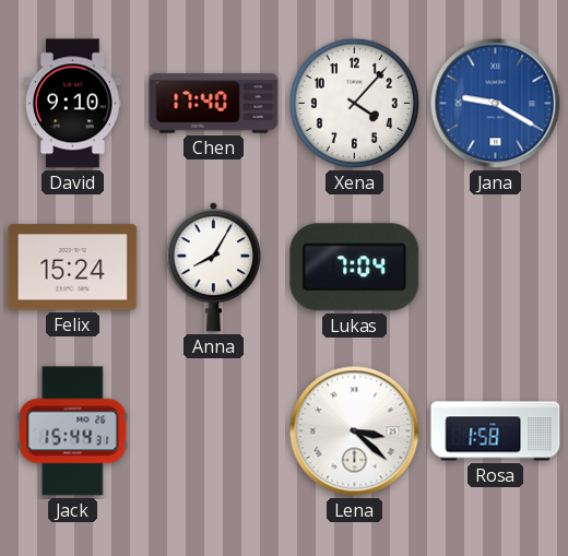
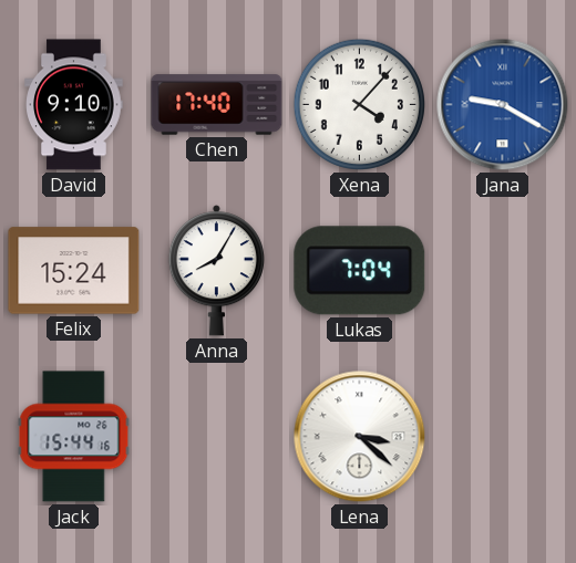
Jack: 15:44:31 -> 15:44:16 (74, 437)
Rosa: 1:58 -> none (496, 431)
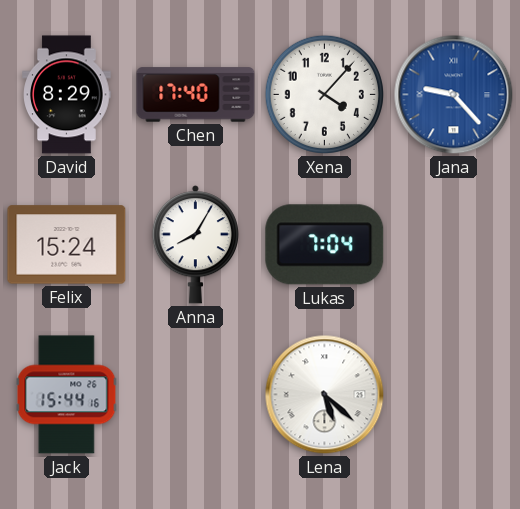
David: 9:10 -> 8:29 (67, 95)
Jana: 9:20 -> 9:23 (454, 95)
Lena: 3:22 -> 5:22 (325, 395)
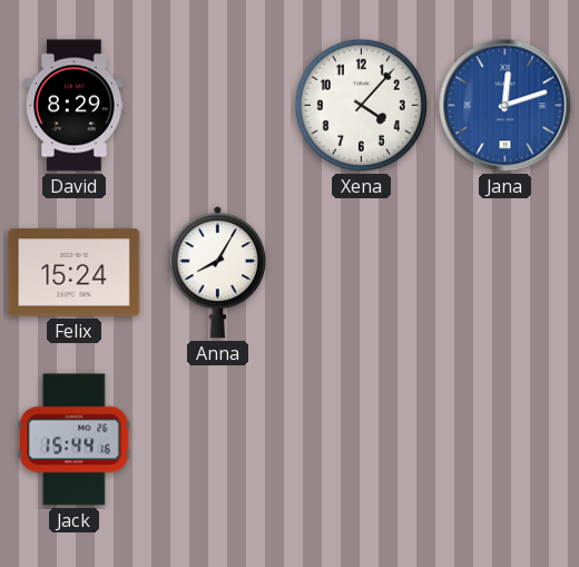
Chen: 17:40 -> none (196, 95)
Jana: 9:23 -> 12:12 (506, 106)
Lukas: 7:04 -> none (325, 245)
Lena: 5:22 -> none (325, 395)
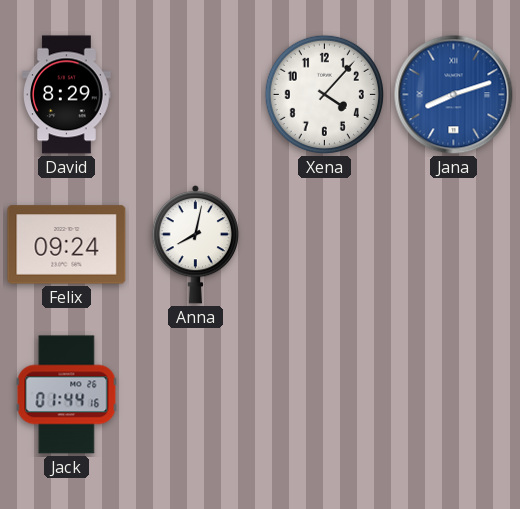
Jana: 12:12 -> 8:12 (454, 95)
Felix: 15:24 -> 09:24 (67, 245)
Anna: 8:05 -> 8:02 (195, 245)
Jack: 15:44 -> 01:44 (67, 395)
